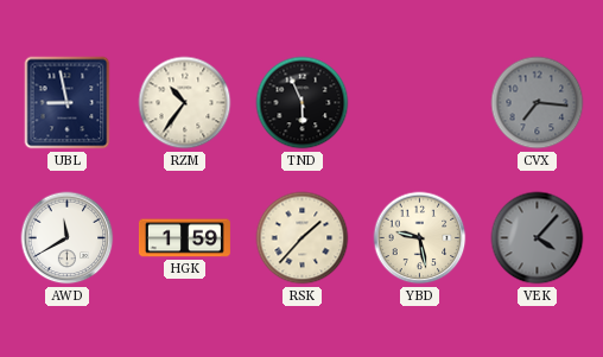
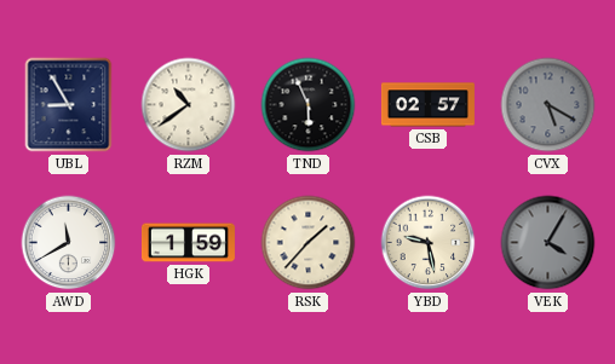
UBL: 8:58 -> 8:55 (69, 105)
RZM: 10:36 -> 10:39 (189, 105)
CSB: none -> 02:57 (427, 105)
CVX: 7:16 -> 5:20 (548, 105)
VEK: 4:07 -> 4:05 (548, 243)
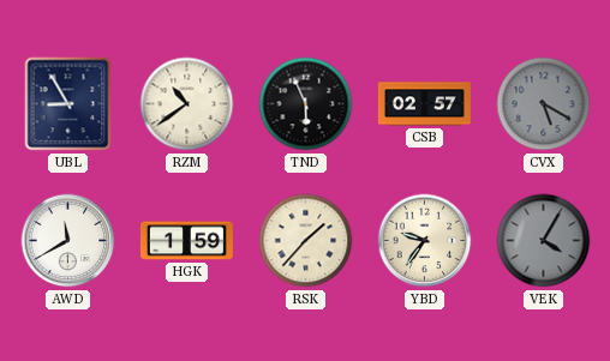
YBD: 9:28 -> 9:36 (425, 241)
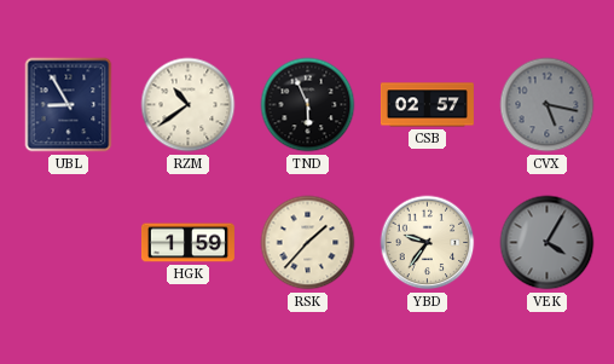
CVX: 5:20 -> 5:17 (548, 105)
AWD: 11:40 -> none (68, 241)
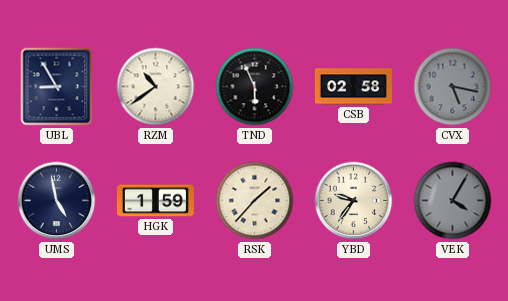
CSB: 02:57 -> 02:58 (353, 87)
UMS: none -> 4:58 (57, 201)
